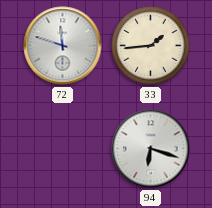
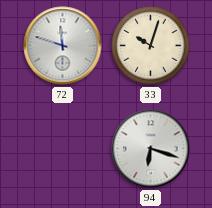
33: 1:44 -> 10:03 (151, 46)
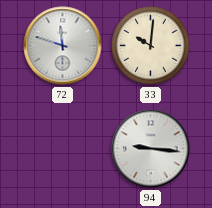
33: 10:03 -> 10:01 (151, 46)
94: 6:18 -> 9:16 (151, 149)
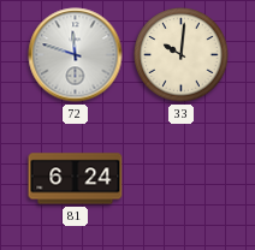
81: none -> 6:24 (76, 179)
94: 9:16 -> none (151, 149)
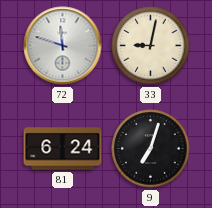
33: 10:01 -> 9:02 (151, 46)
9: none -> 7:03 (151, 149)
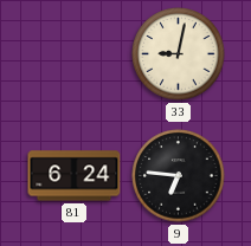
72: 11:48 -> none (63, 46)
9: 7:03 -> 6:46 (179, 176)
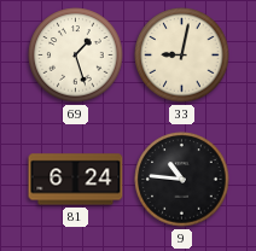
69: none -> 1:27 (76, 56)
9: 6:46 -> 10:46 (182, 180)
